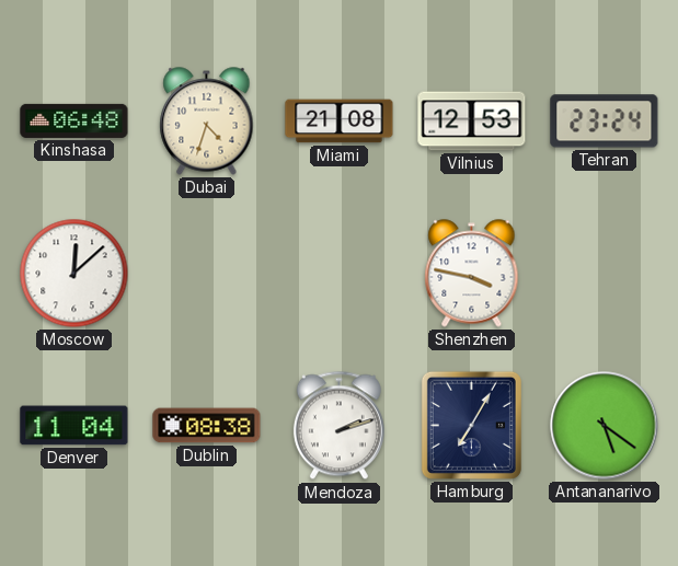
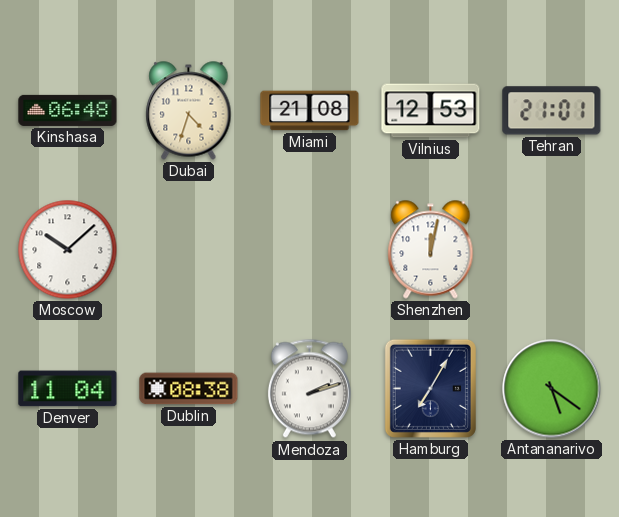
Tehran: 23:24 -> 21:01 (552, 111)
Moscow: 12:08 -> 10:08 (68, 250)
Shenzhen: 3:47 -> 12:02 (431, 250)
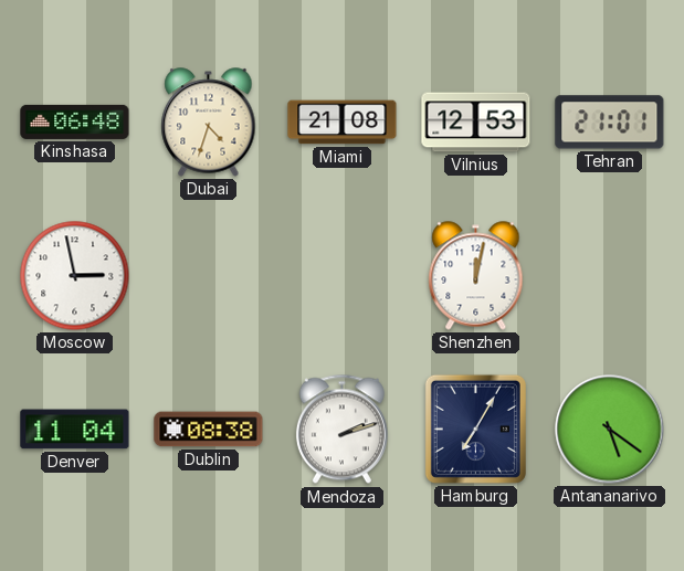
Moscow: 10:08 -> 2:58 (75, 276)
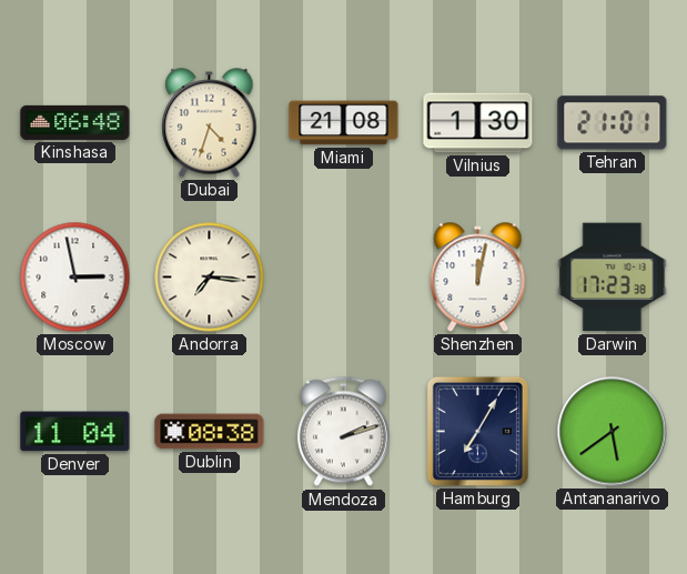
Vilnius: 12:53 -> 1:30 (478, 123)
Andorra: none -> 7:16 (210, 278)
Darwin: none -> 17:23 (613, 278)
Antananarivo: 5:21 -> 5:39 (613, 432)
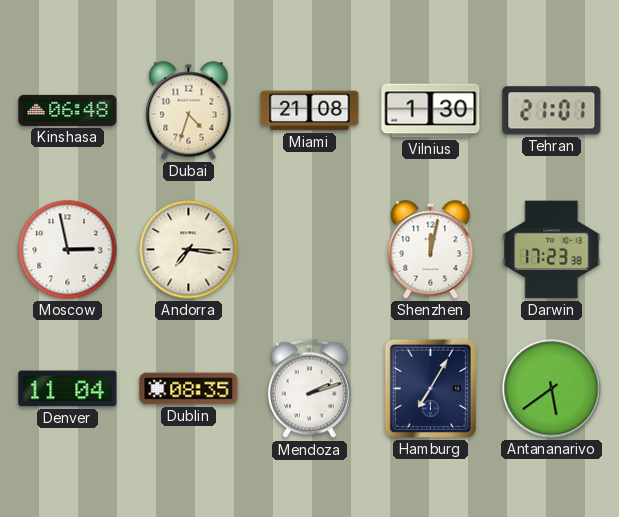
Dublin: 08:38 -> 08:35 (189, 389)
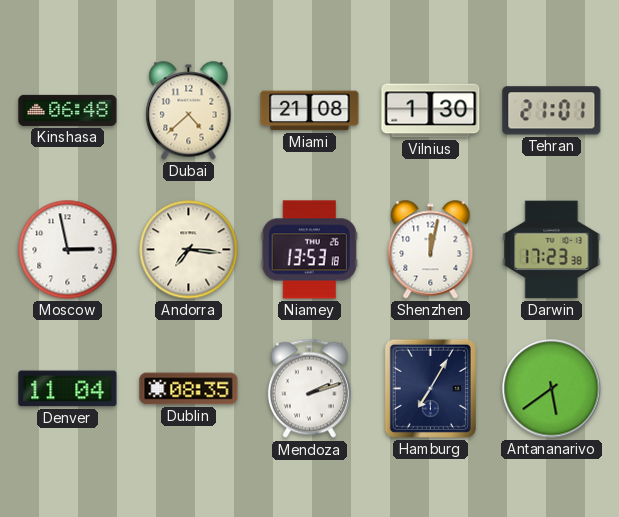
Dubai: 4:33 -> 4:38 (189, 111)
Niamey: none -> 13:53 (309, 250)
